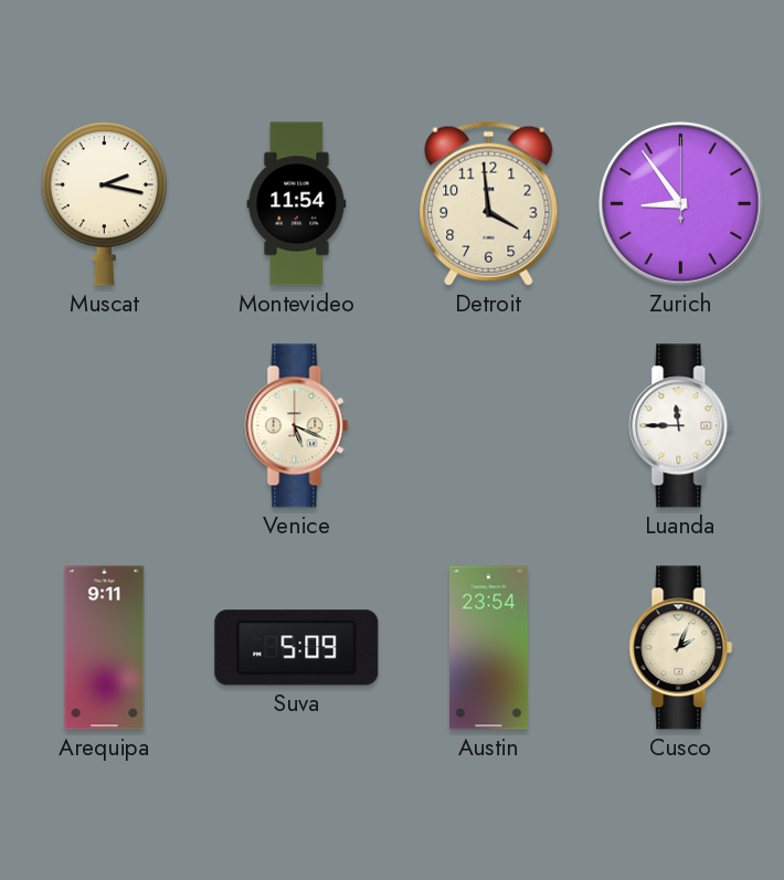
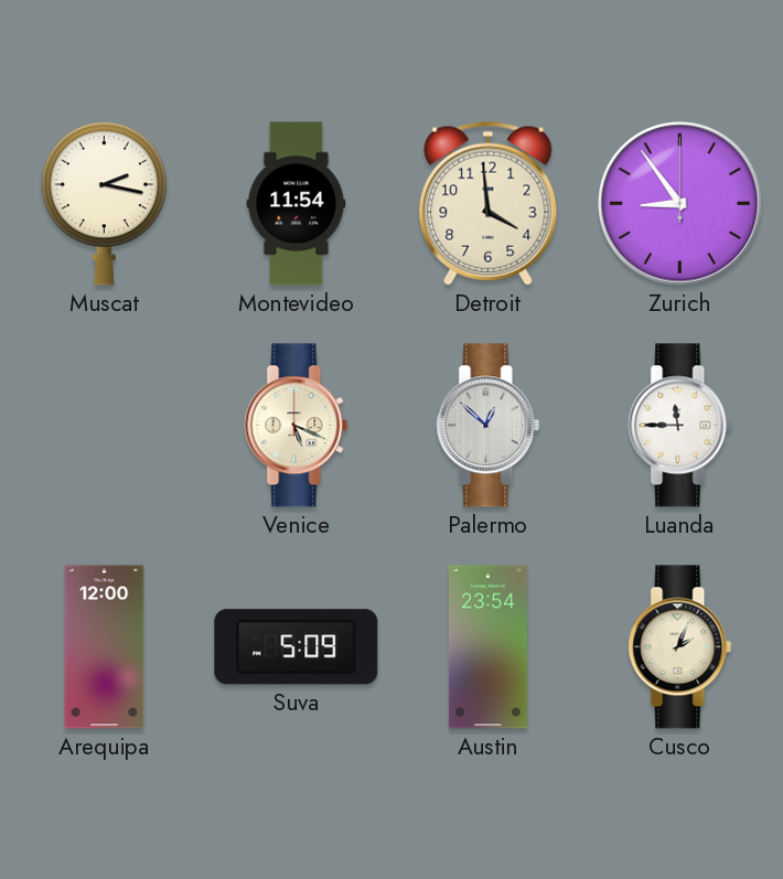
Palermo: none -> 12:52 (489, 426)
Arequipa: 9:11 -> 12:00 (105, 647)
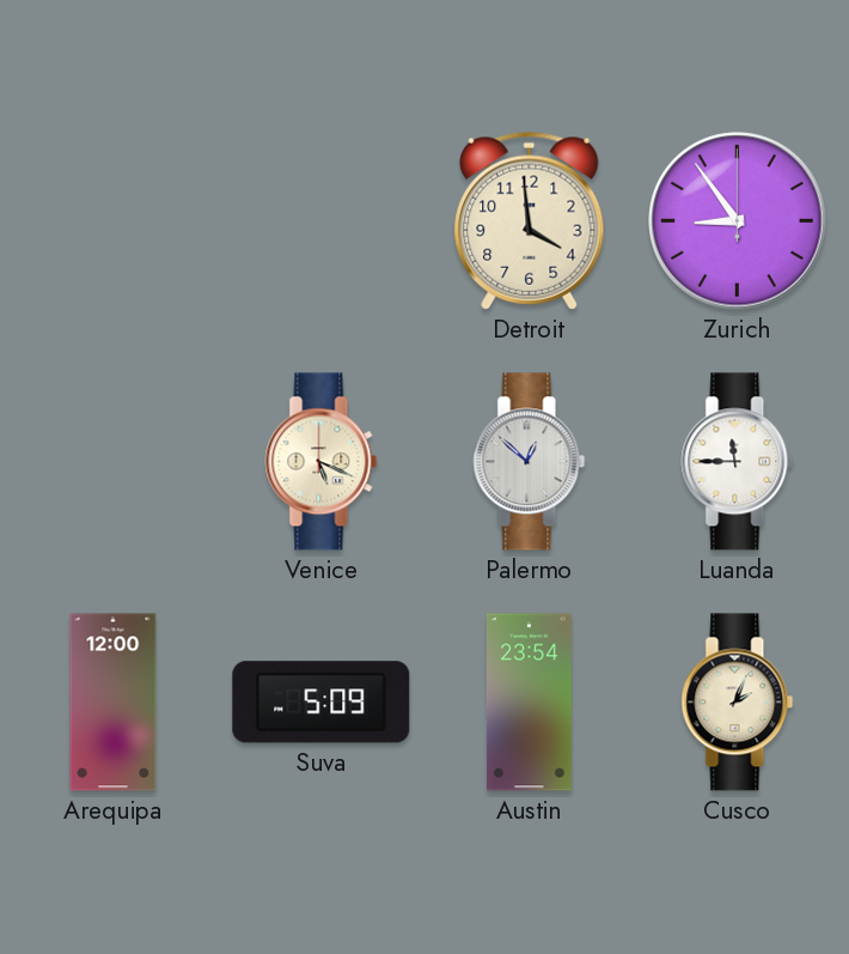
Muscat: 2:17 -> none (104, 204)
Montevideo: 11:54 -> none (297, 204)
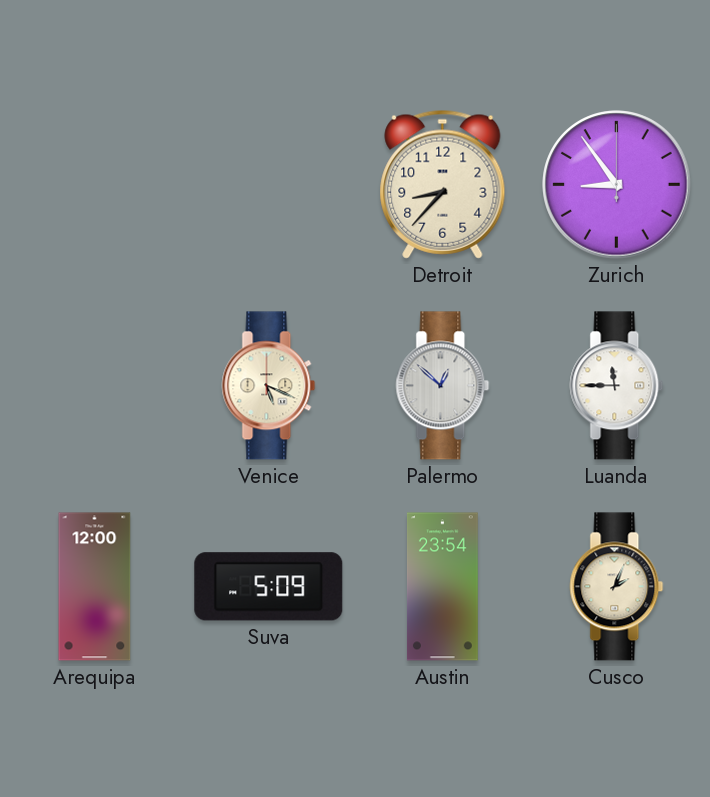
Detroit: 3:59 -> 8:37 (443, 184)
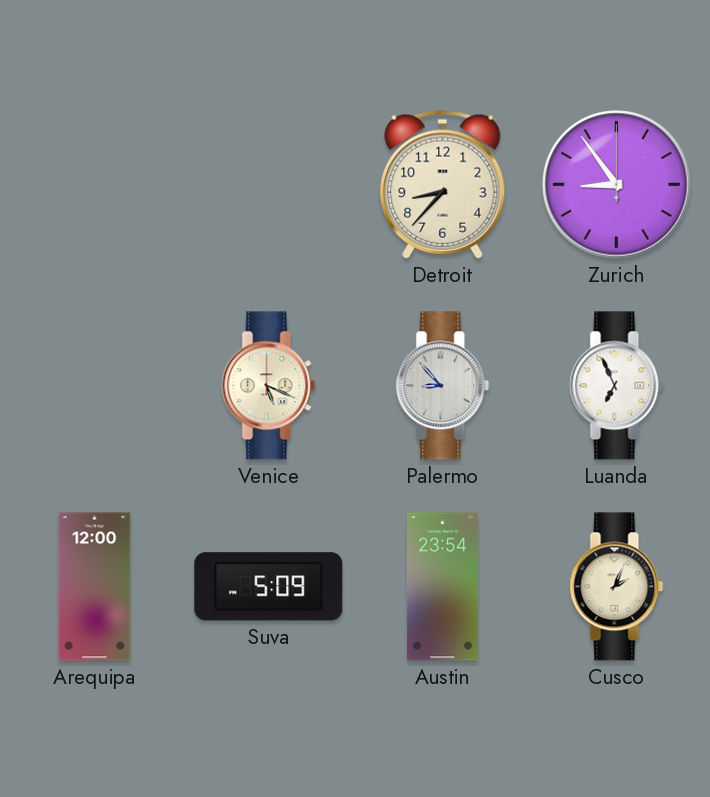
Palermo: 12:52 -> 8:53 (443, 386)
Luanda: 11:45 -> 6:56 (617, 386)
